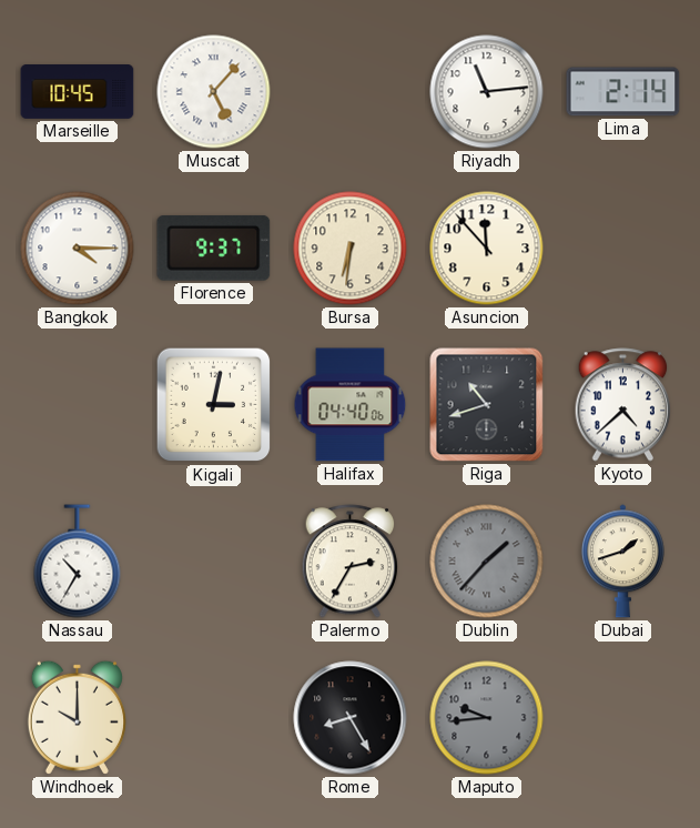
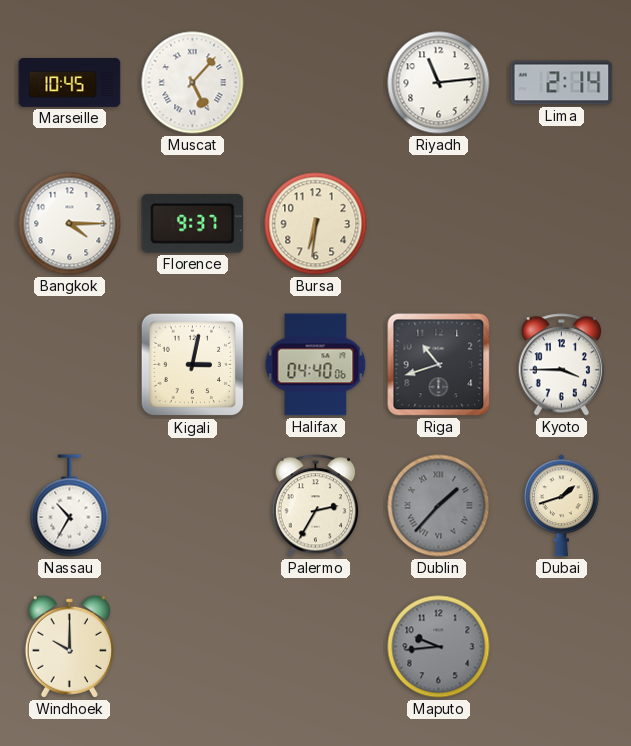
Asuncion: 11:53 -> none (487, 249)
Kyoto: 4:38 -> 3:45 (562, 365)
Rome: 8:25 -> none (351, 718)
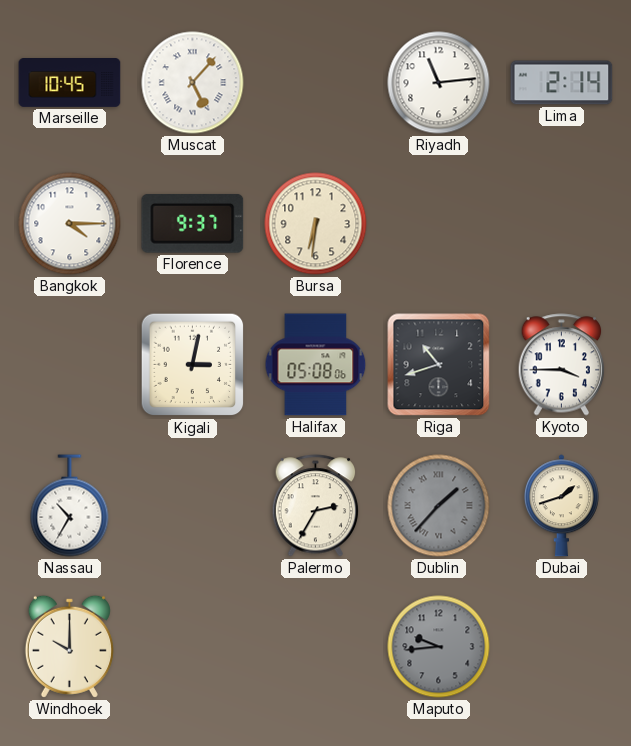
Halifax: 04:40 -> 05:08 (316, 365)
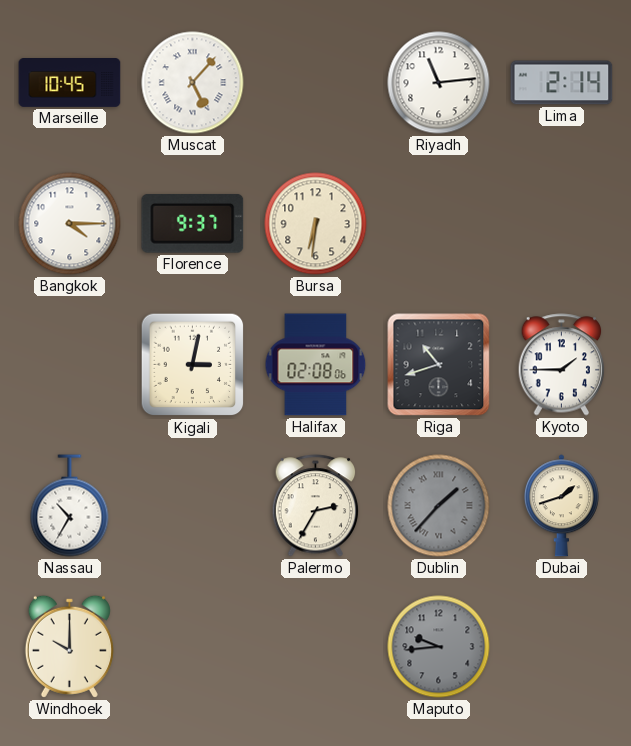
Halifax: 05:08 -> 02:08 (316, 365)
Kyoto: 3:45 -> 1:45 (562, 365)
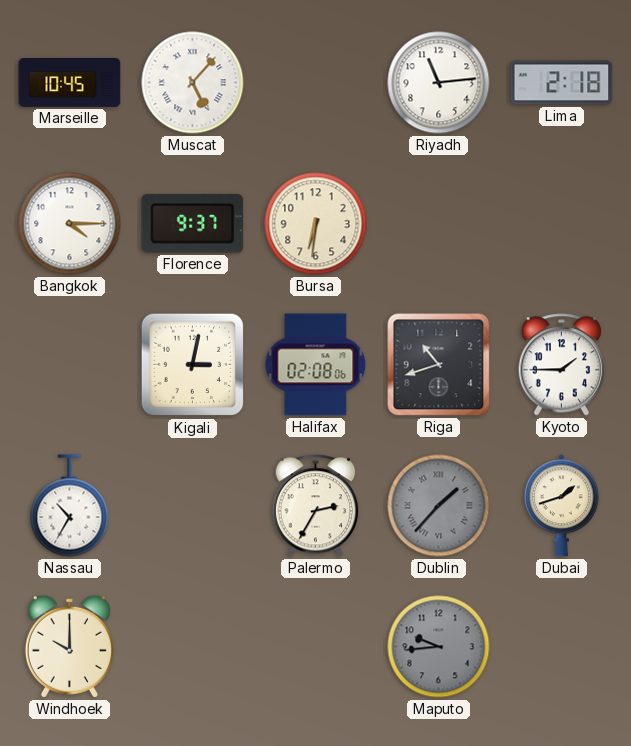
Lima: 2:14 -> 2:18 (562, 83)
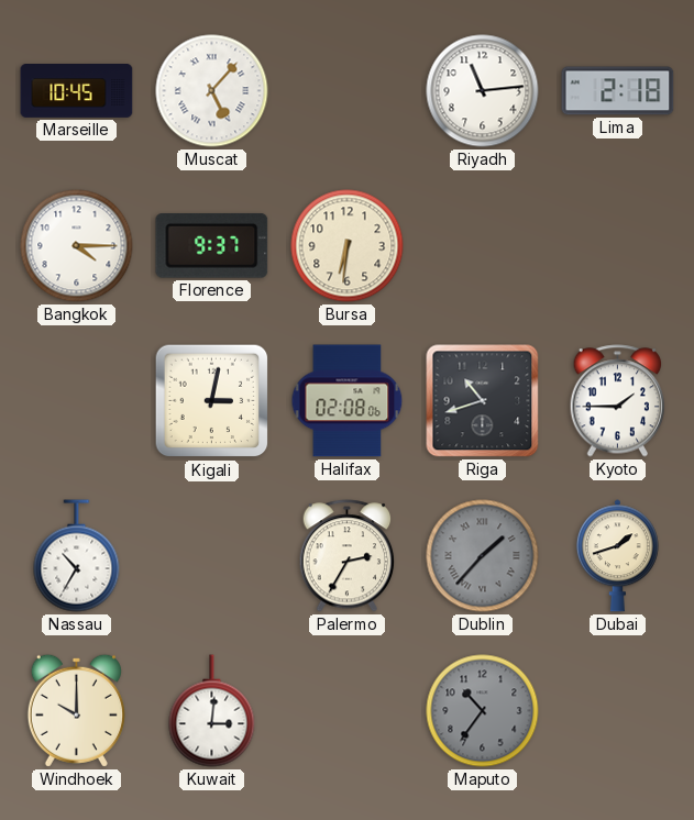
Kuwait: none -> 3:01 (212, 711)
Maputo: 9:44 -> 10:36 (483, 711)
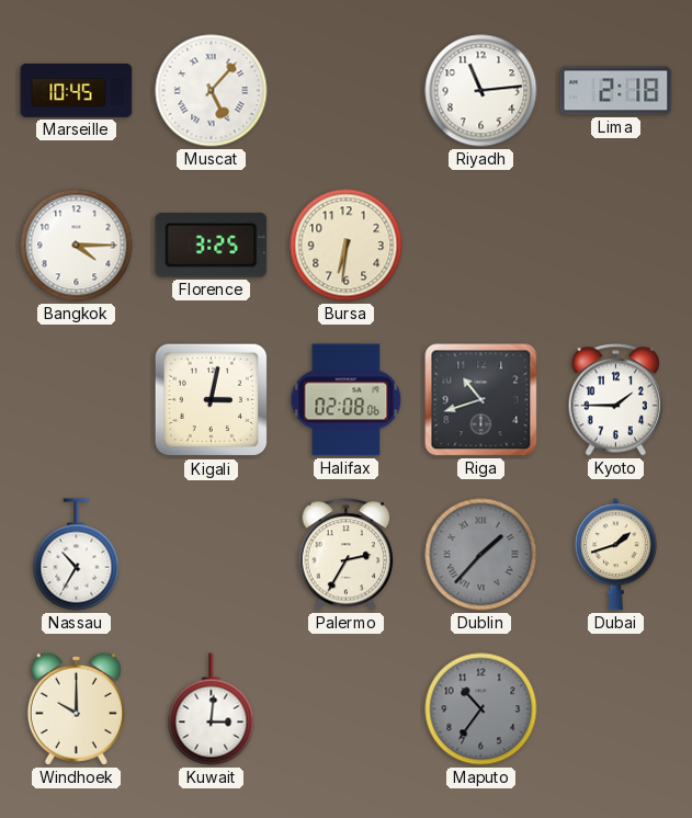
Florence: 9:37 -> 3:25 (212, 245)
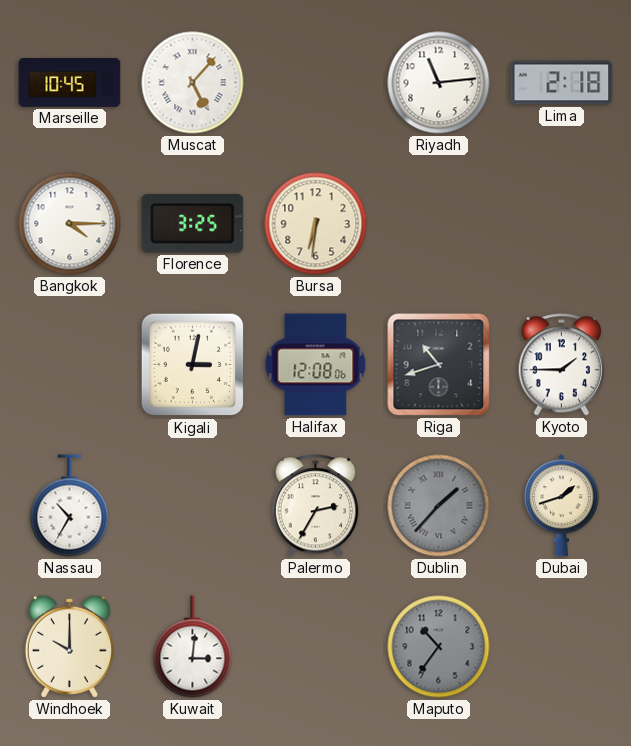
Halifax: 02:08 -> 12:08 (316, 365)
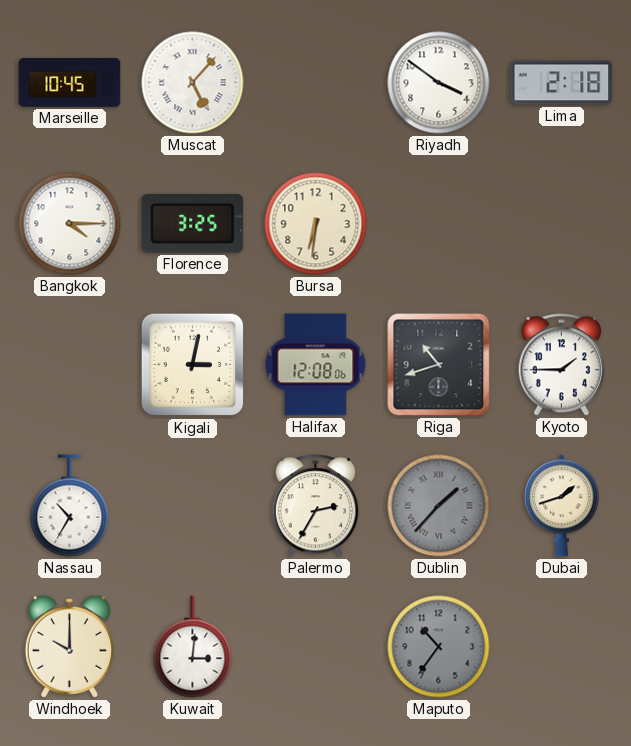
Riyadh: 11:14 -> 3:51 (439, 83)
